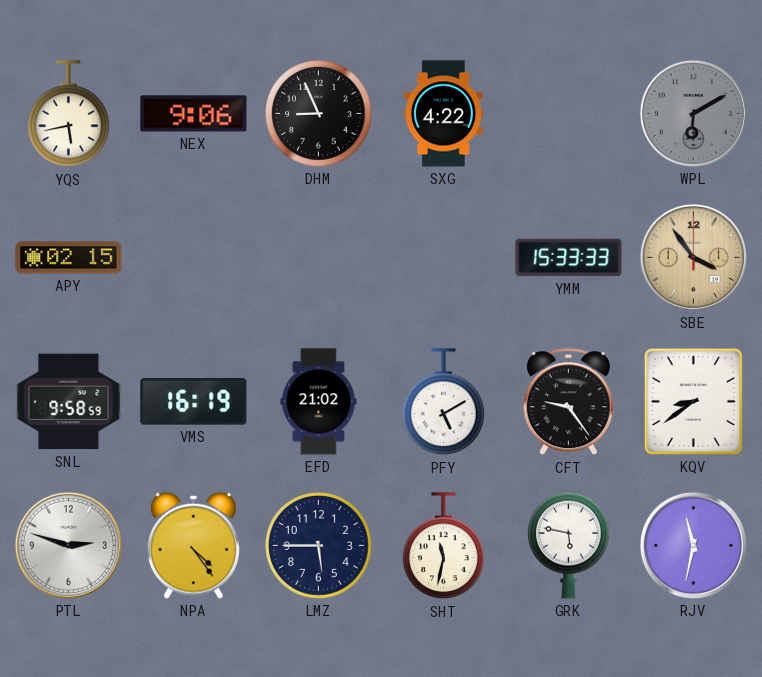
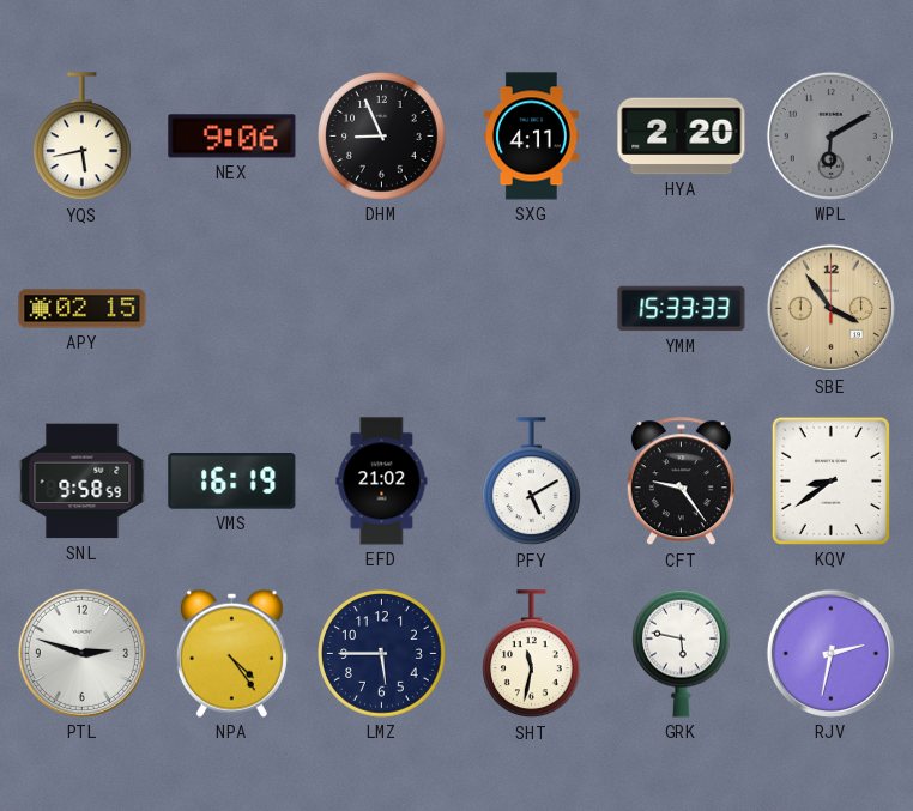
SXG: 4:22 -> 4:11 (532, 137)
HYA: none -> 2:20 (682, 137)
RJV: 11:32 -> 2:32 (830, 653)
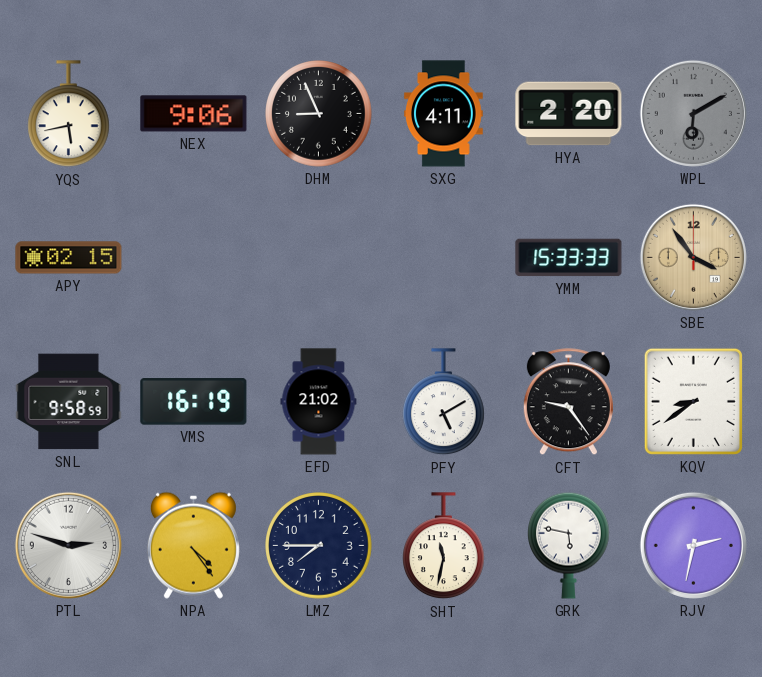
LMZ: 5:45 -> 7:45 (319, 546)
